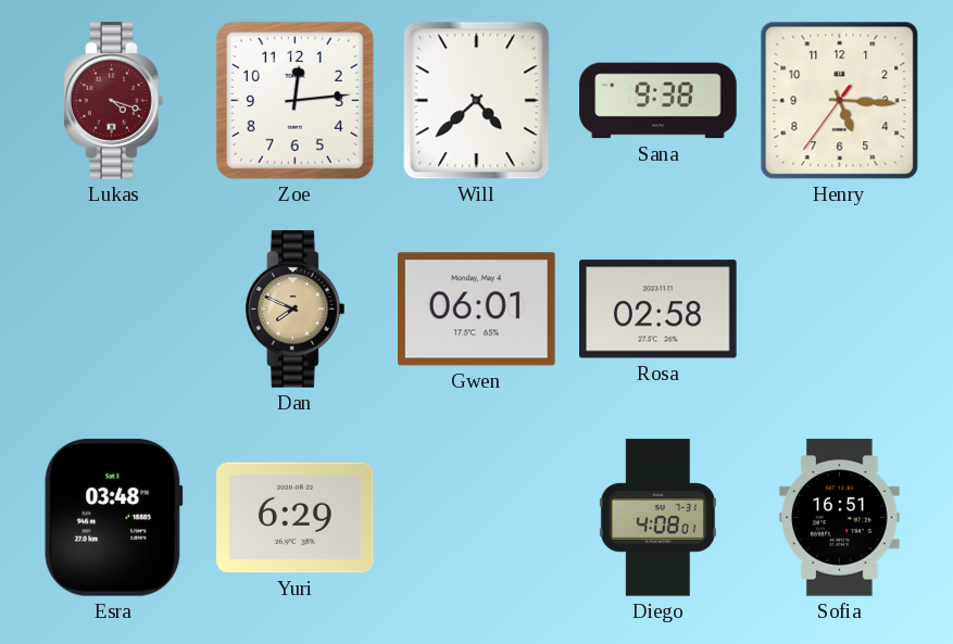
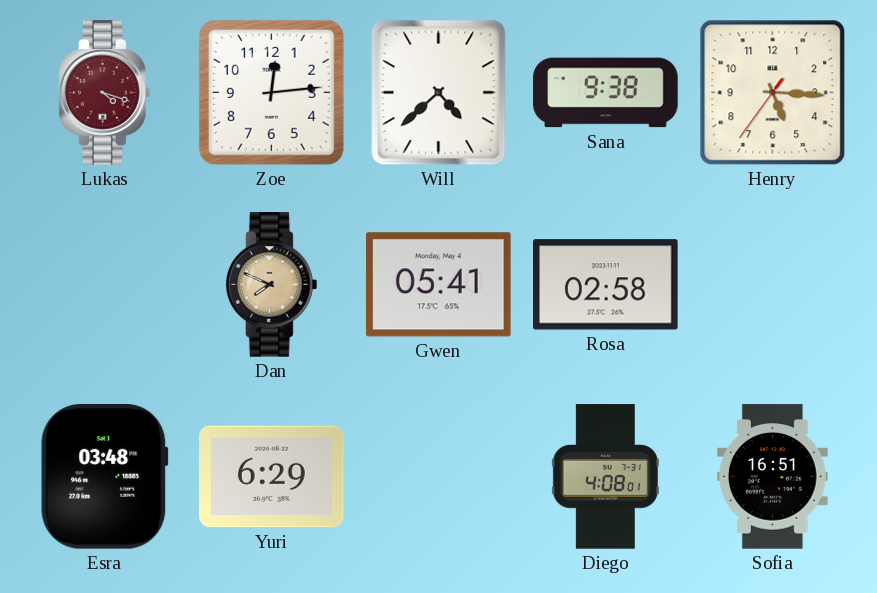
Gwen: 06:01 -> 05:41 (439, 285)
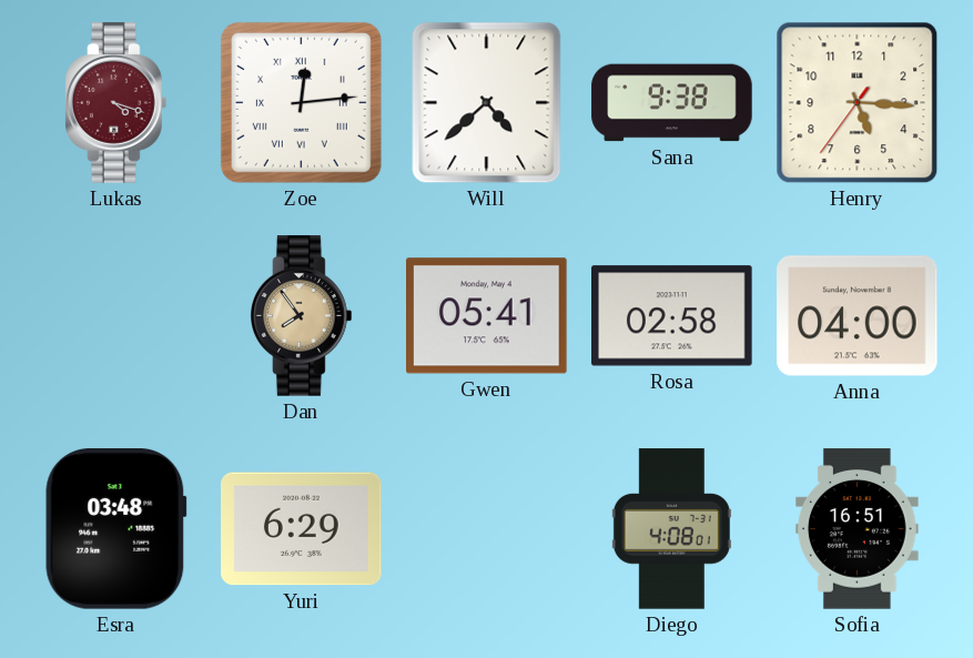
Zoe numerals: Arabic -> Roman (301, 102)
Dan: 7:49 -> 7:54 (302, 316)
Anna: none -> 04:00 (858, 316)
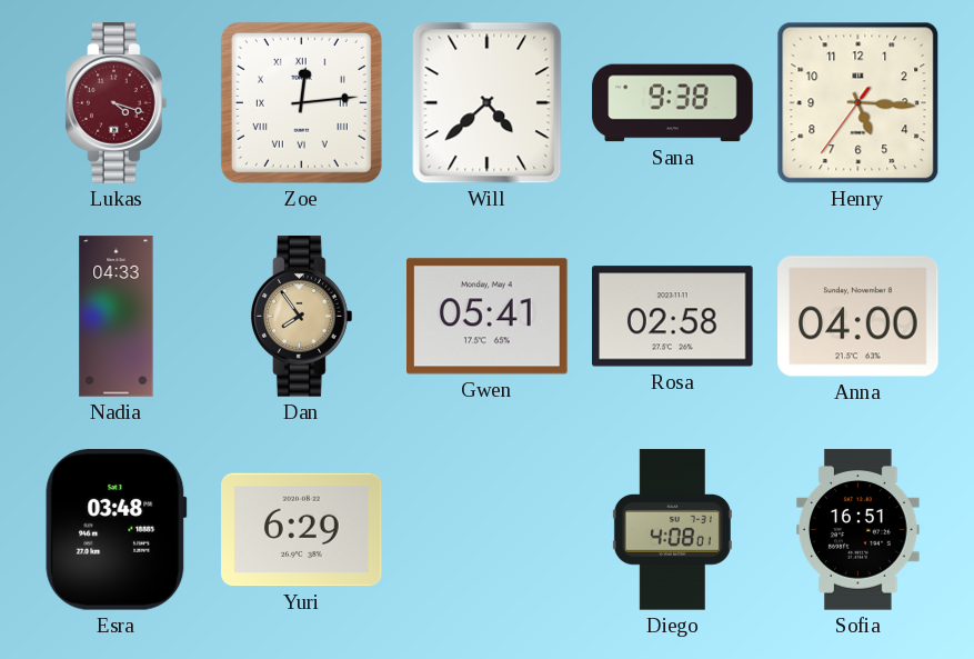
Nadia: none -> 04:33 (117, 317)
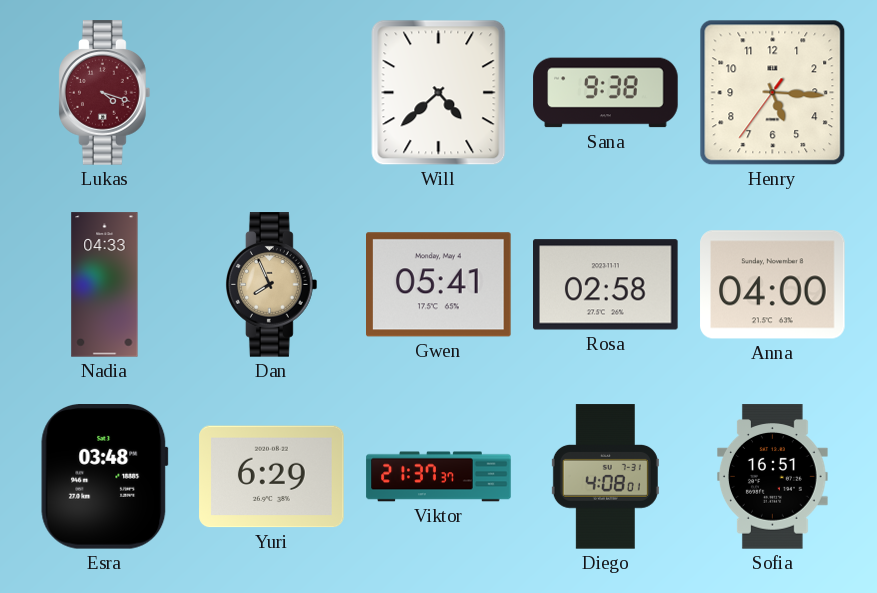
Zoe: 12:14 -> none (301, 102)
Dan: 7:54 -> 7:56 (272, 285)
Viktor: none -> 21:37 (439, 477)
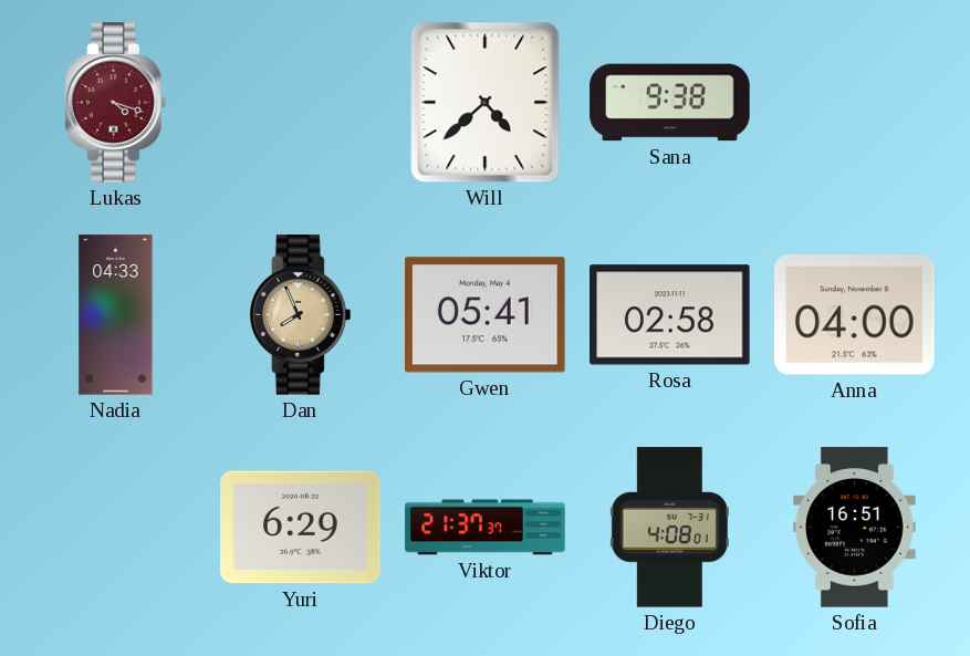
Henry: 5:15 -> none (773, 93)
Esra: 03:48 -> none (105, 477)
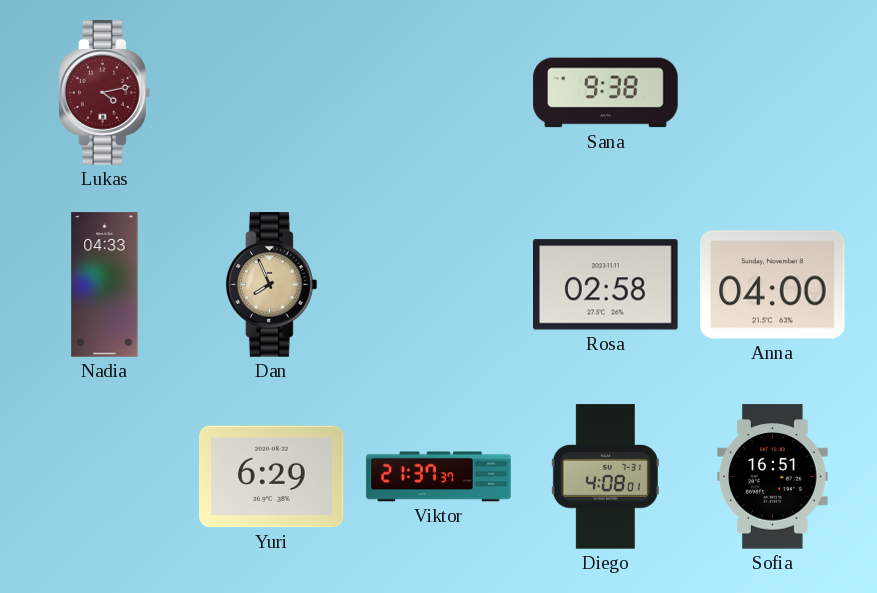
Lukas: 4:18 -> 4:13 (105, 93)
Will: 4:38 -> none (486, 103)
Gwen: 05:41 -> none (486, 315)
